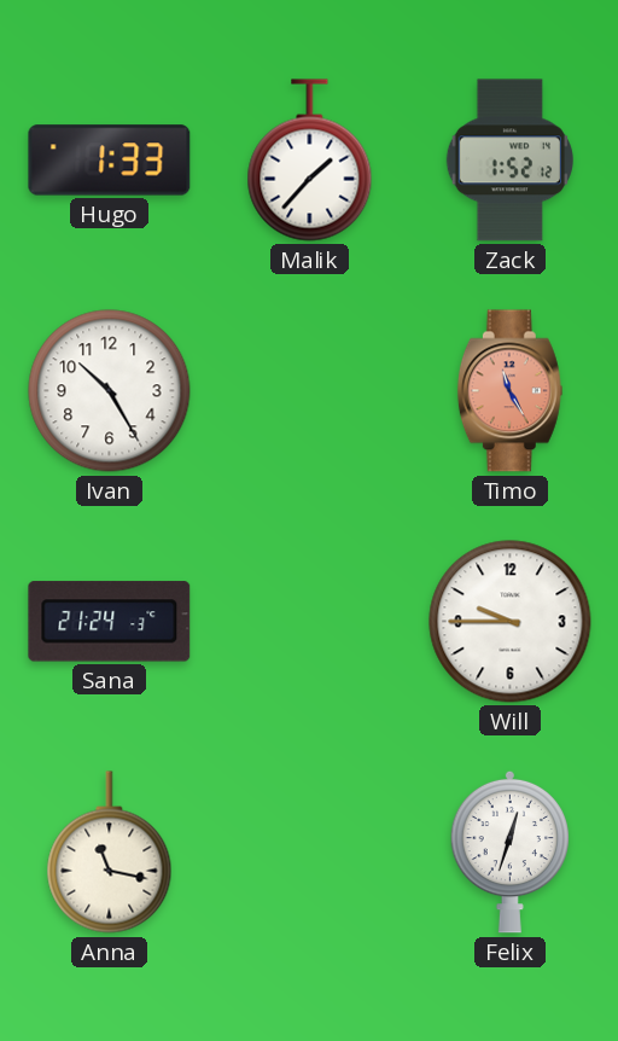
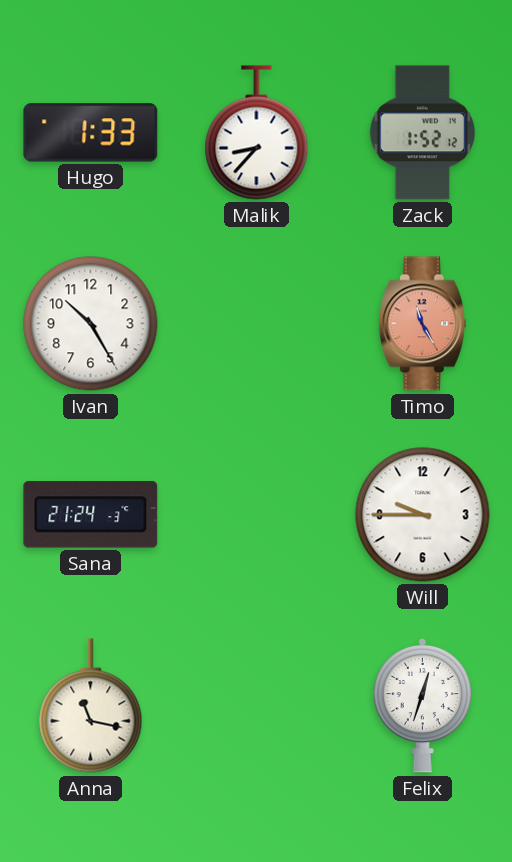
Malik: 1:37 -> 8:37 (257, 133)
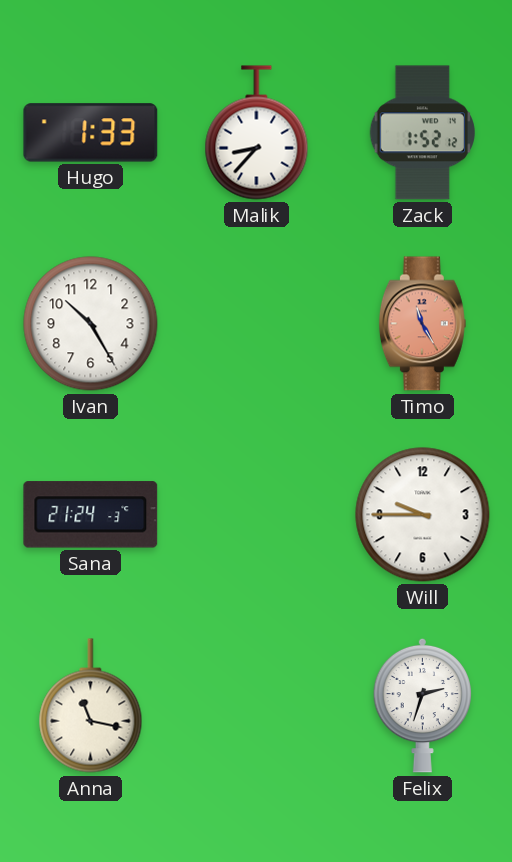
Felix: 12:33 -> 2:33 (422, 705)
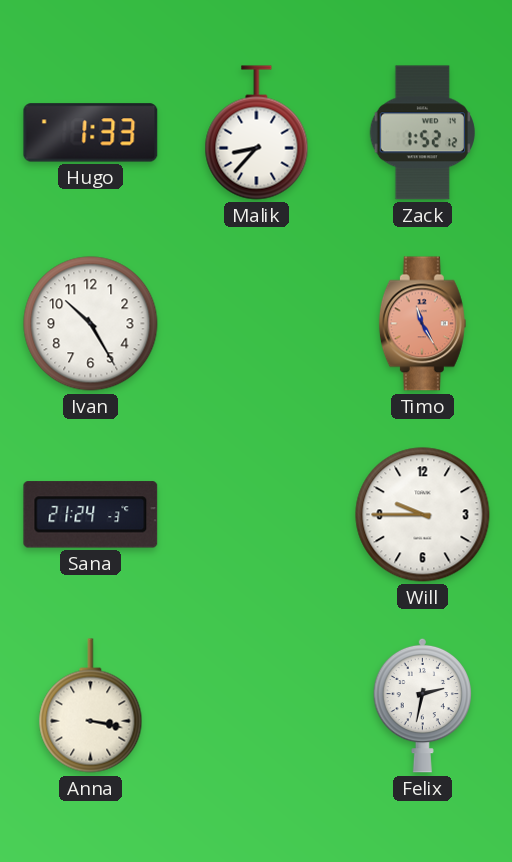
Anna: 11:17 -> 3:17 (91, 706)
Felix: 2:33 -> 2:32 (422, 705)
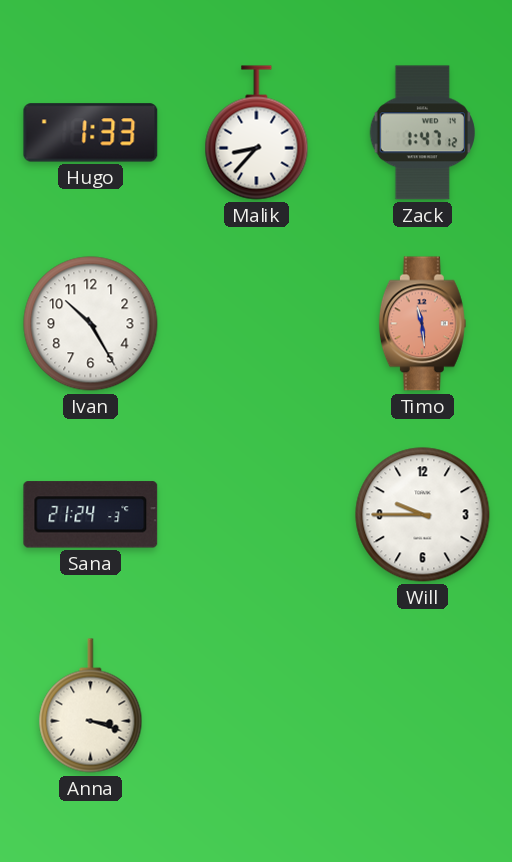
Zack: 1:52 -> 1:47 (422, 133)
Timo: 11:25 -> 11:29 (422, 324)
Anna: 3:17 -> 3:18 (91, 706)
Felix: 2:32 -> none (422, 705)
